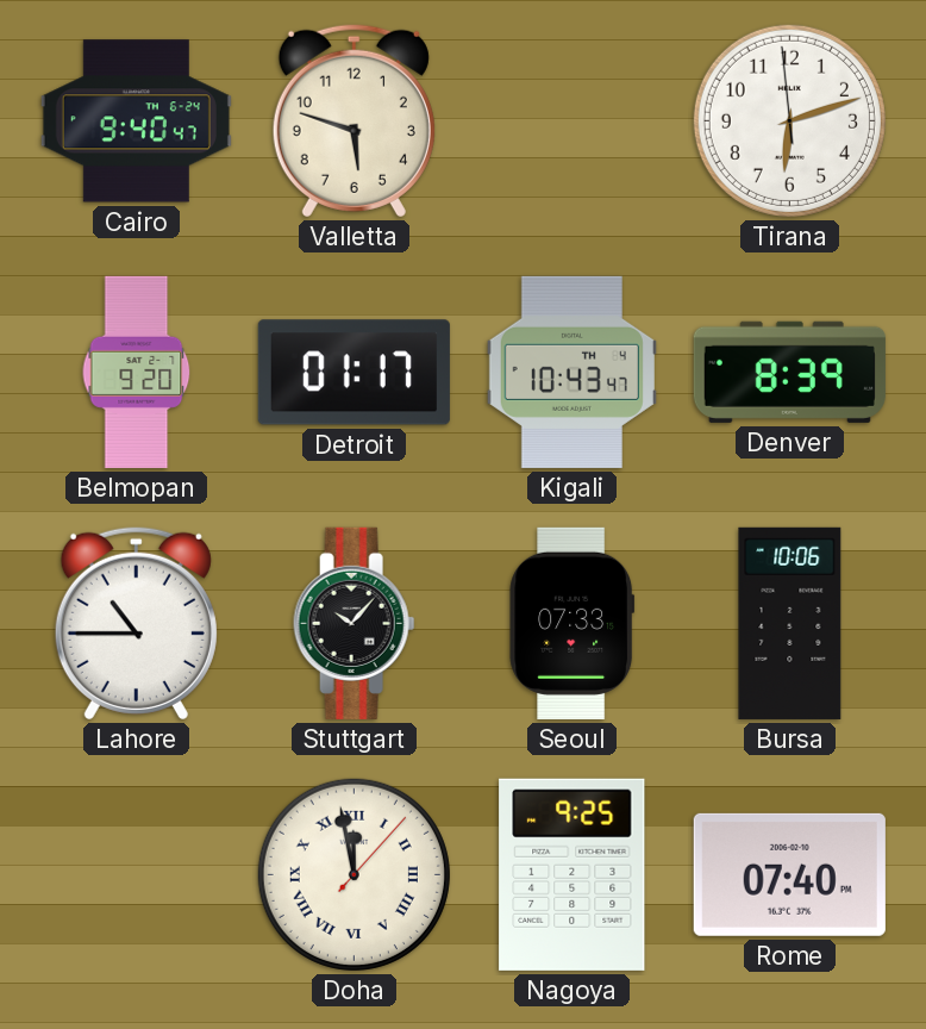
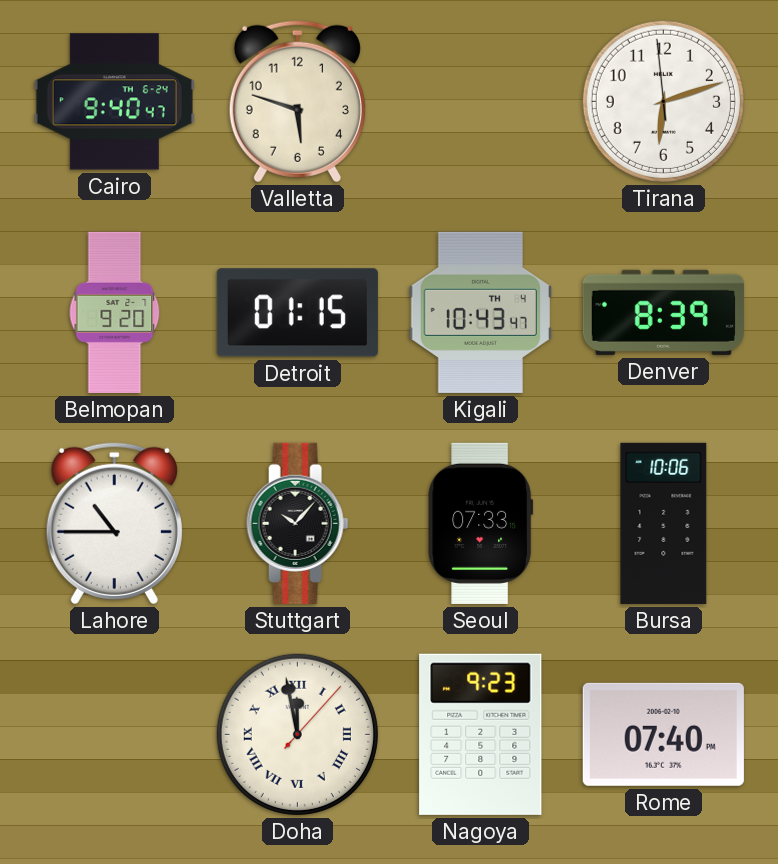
Detroit: 01:17 -> 01:15 (297, 313)
Nagoya: 9:25 -> 9:23 (481, 734)
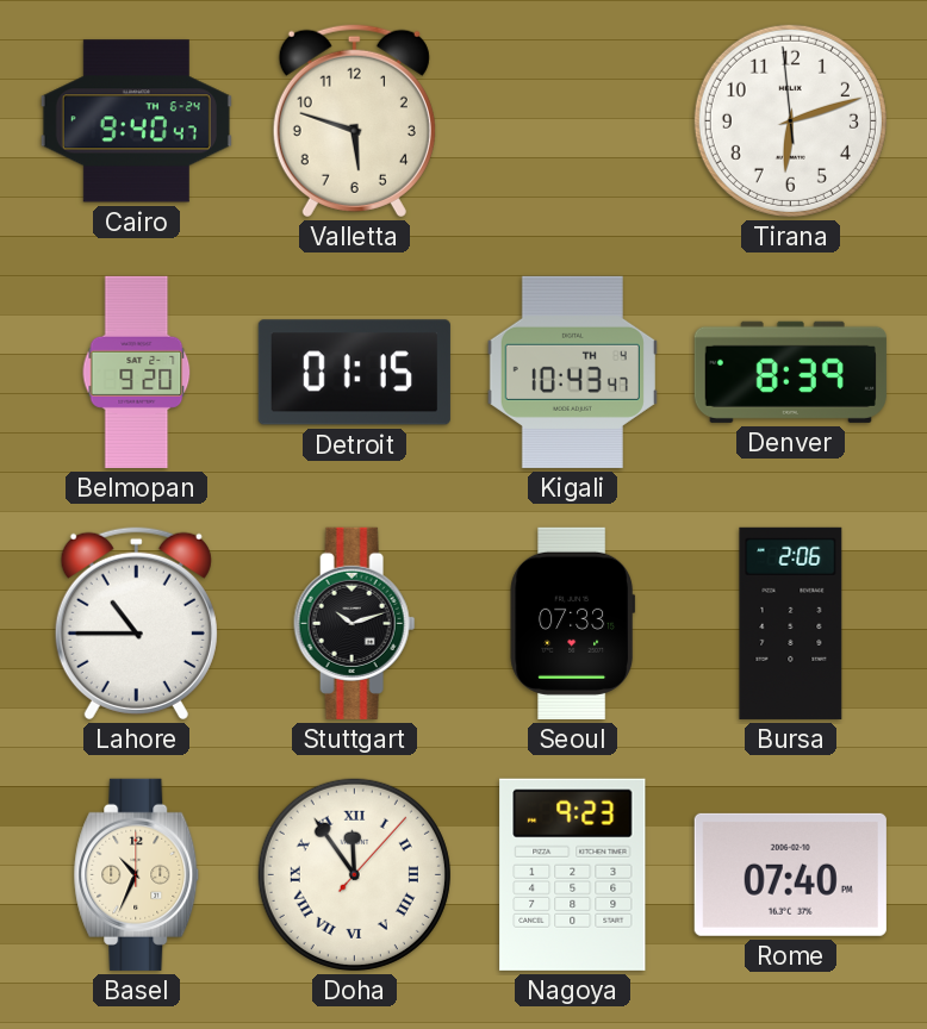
Stuttgart: 10:07 -> 10:12 (355, 623)
Bursa: 10:06 -> 2:06 (791, 623)
Basel: none -> 10:34 (137, 874)
Doha: 11:58 -> 11:54 (354, 874)
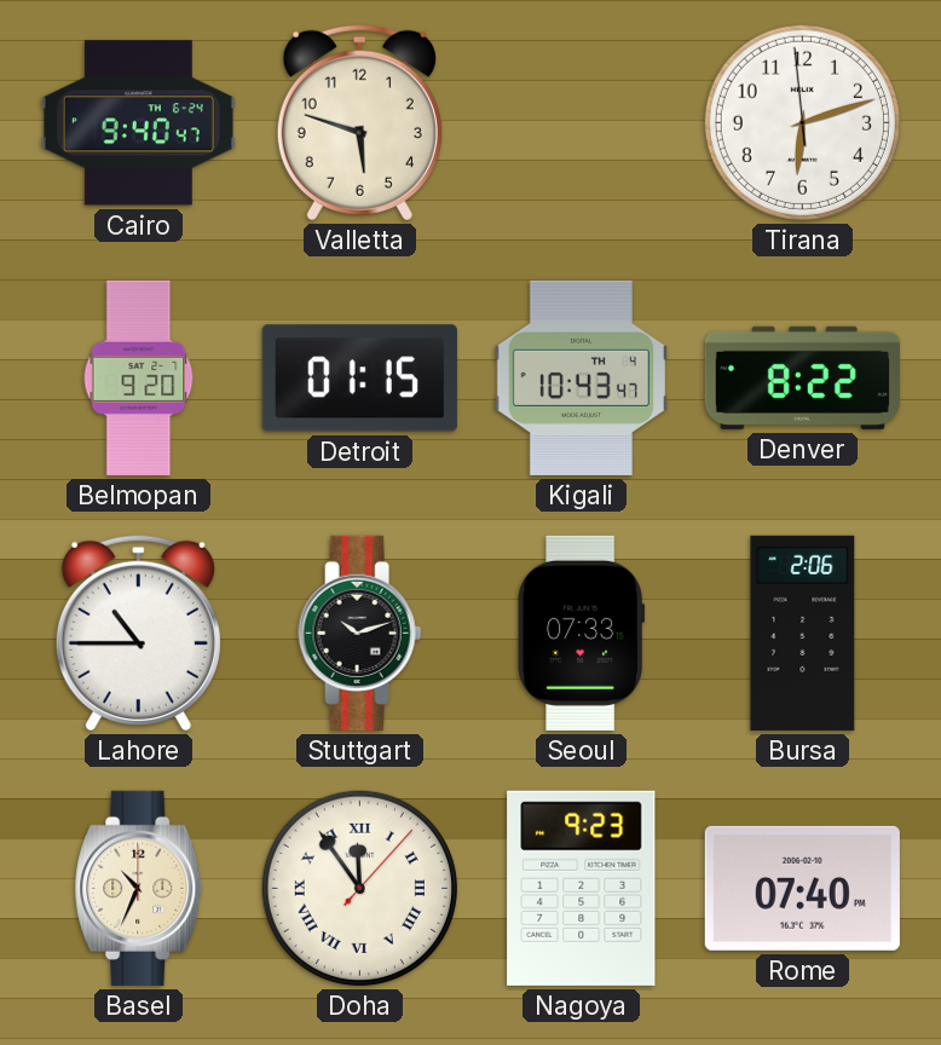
Denver: 8:39 -> 8:22 (802, 377)
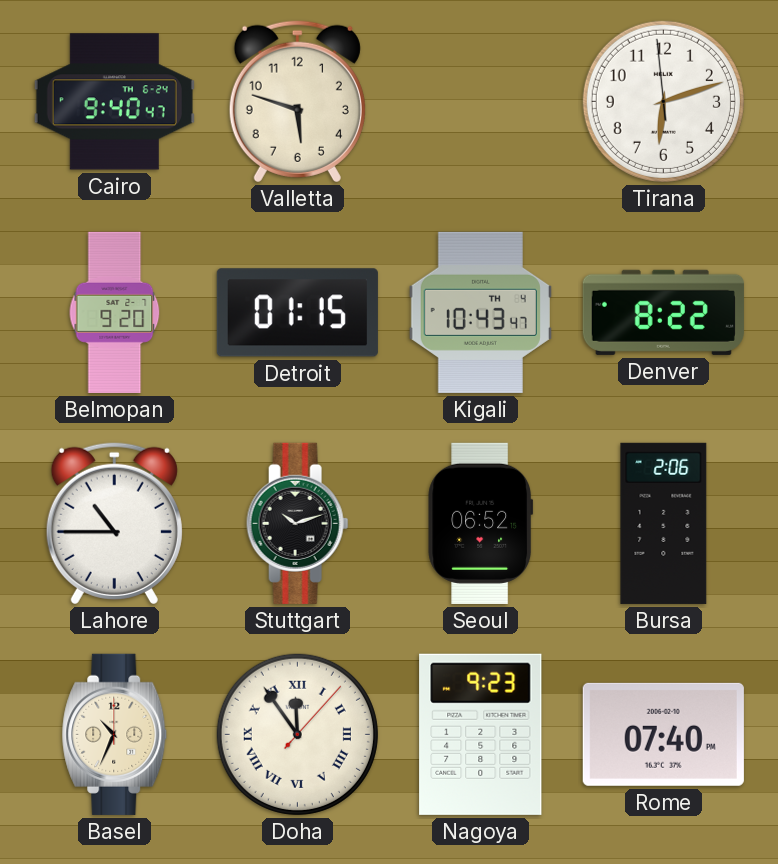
Seoul: 07:33 -> 06:52 (481, 523)
